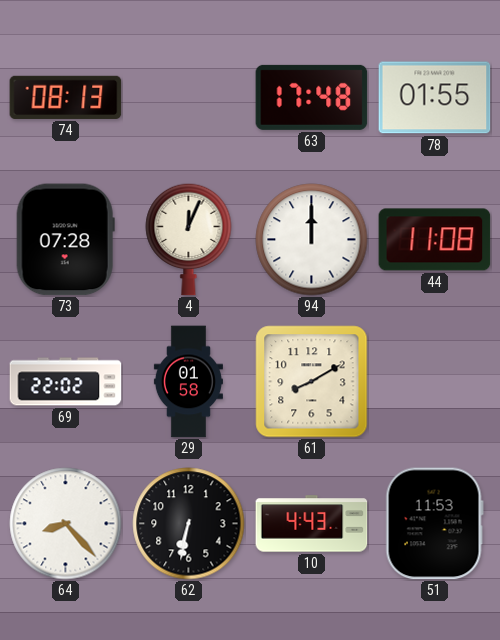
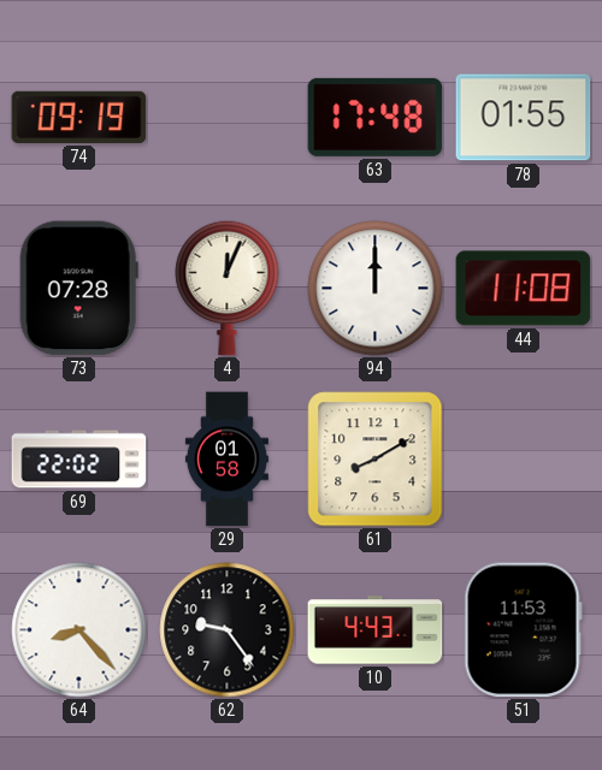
74: 08:13 -> 09:19 (79, 117)
62: 6:32 -> 9:24 (228, 630)
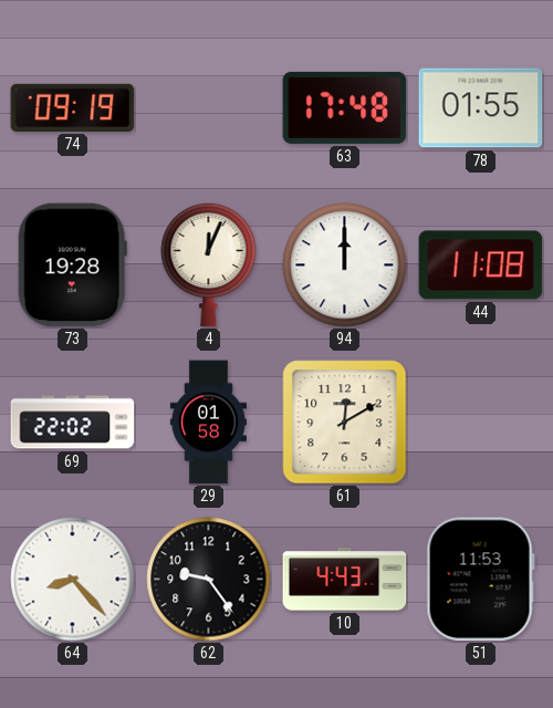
73: 07:28 -> 19:28 (72, 265)
61: 8:10 -> 12:10 (345, 423)
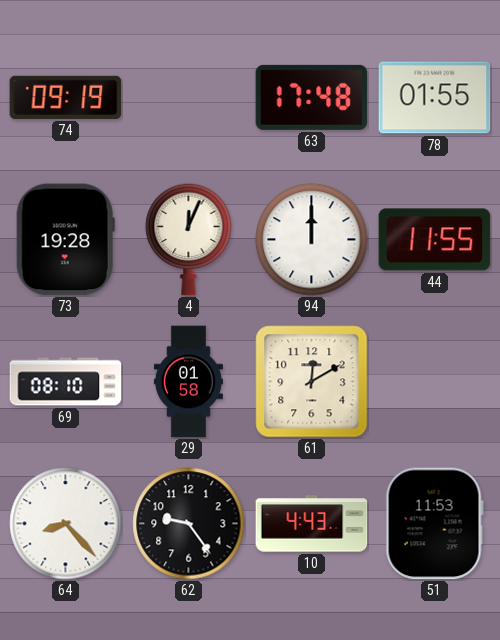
44: 11:08 -> 11:55 (435, 240)
69: 22:02 -> 08:10 (66, 382)
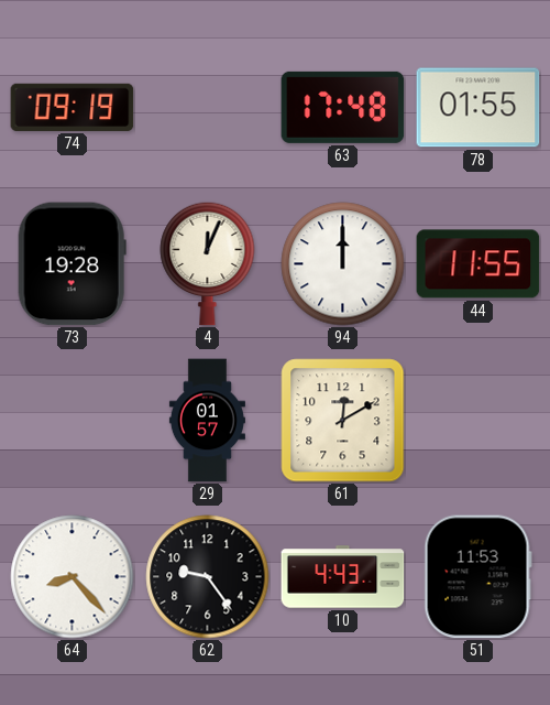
69: 08:10 -> none (66, 382)
29: 01:58 -> 01:57 (207, 421)
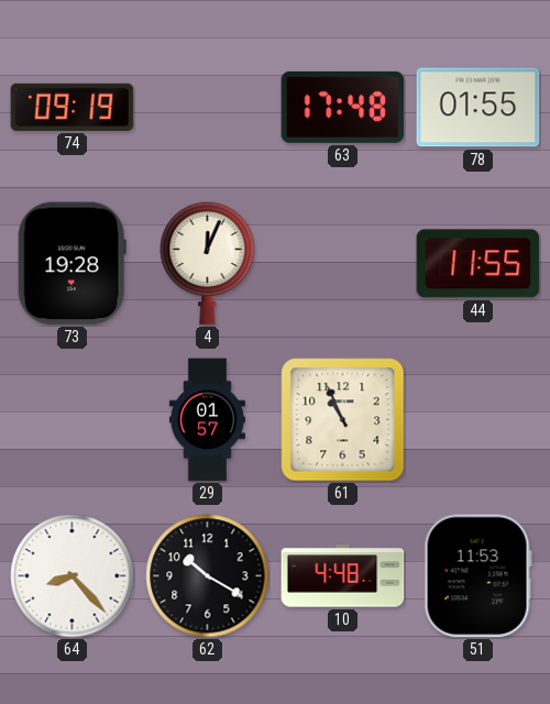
94: 12:00 -> none (343, 264)
61: 12:10 -> 10:56 (343, 420)
62: 9:24 -> 10:20 (208, 576)
10: 4:43 -> 4:48 (343, 576)
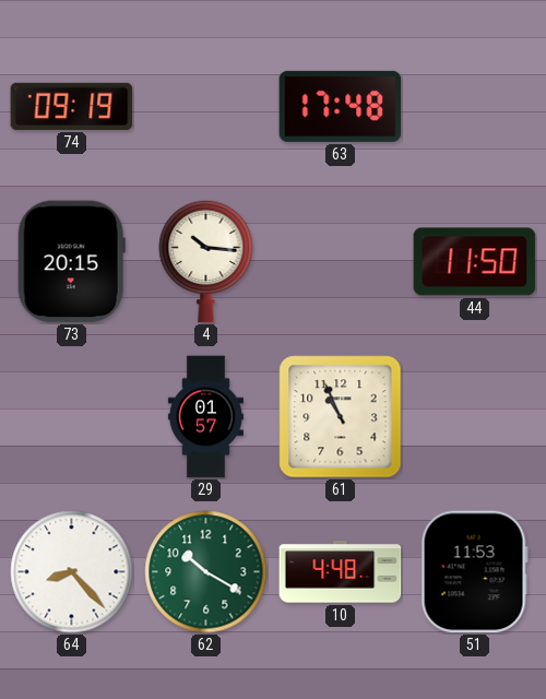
78: 01:55 -> none (479, 108)
73: 19:28 -> 20:15 (71, 262)
4: 12:04 -> 10:16 (206, 261)
44: 11:55 -> 11:50 (475, 262)
62 dial: black -> green (206, 572)
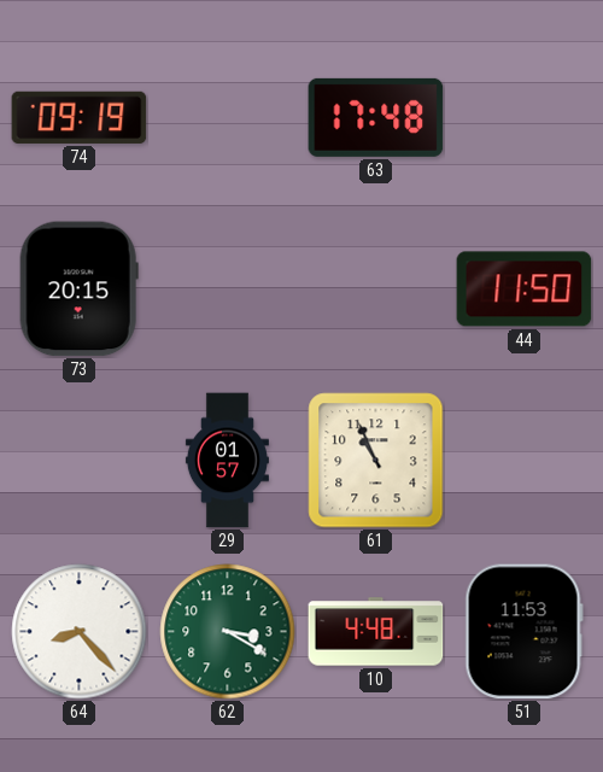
4: 10:16 -> none (206, 261)
62: 10:20 -> 3:20 (228, 632)
